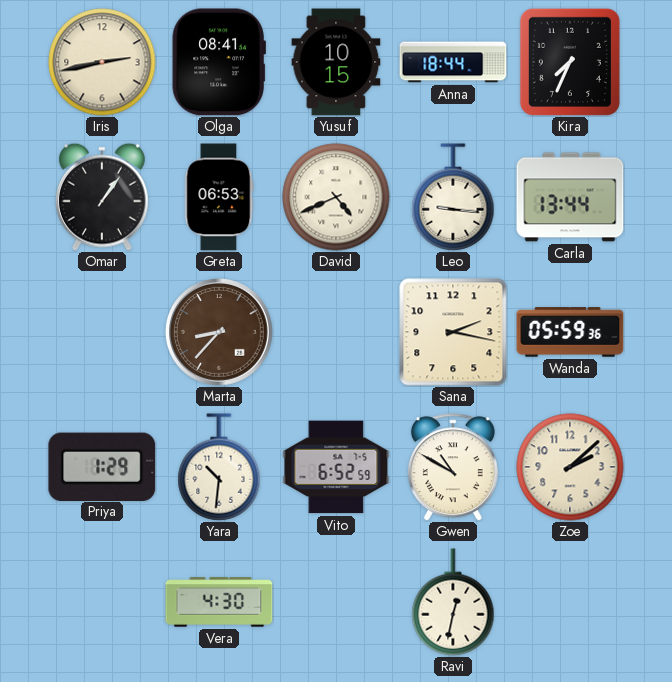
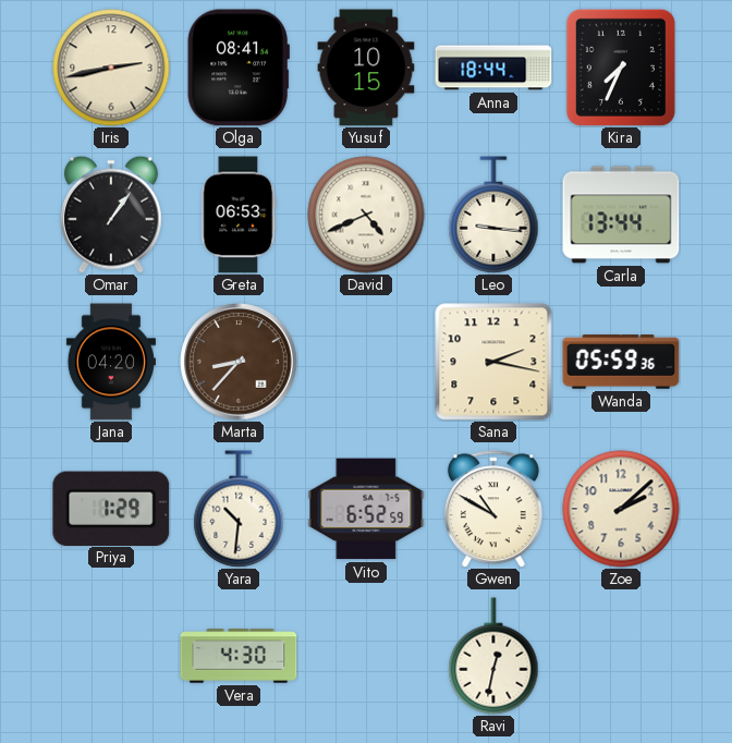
Jana: none -> 04:20 (111, 362)
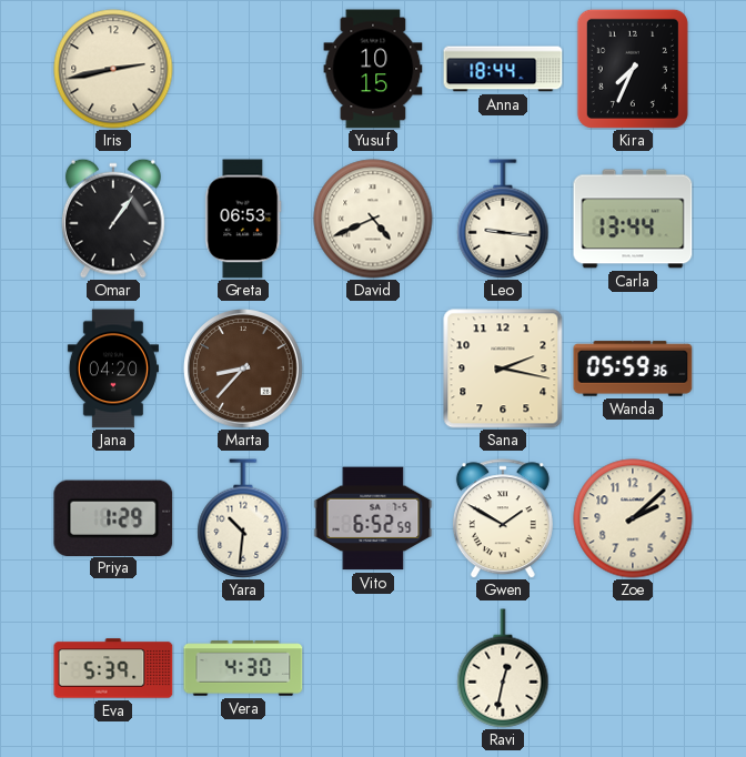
Olga: 08:41 -> none (239, 68)
Gwen: 10:50 -> 1:50 (503, 518)
Eva: none -> 5:39 (113, 668)
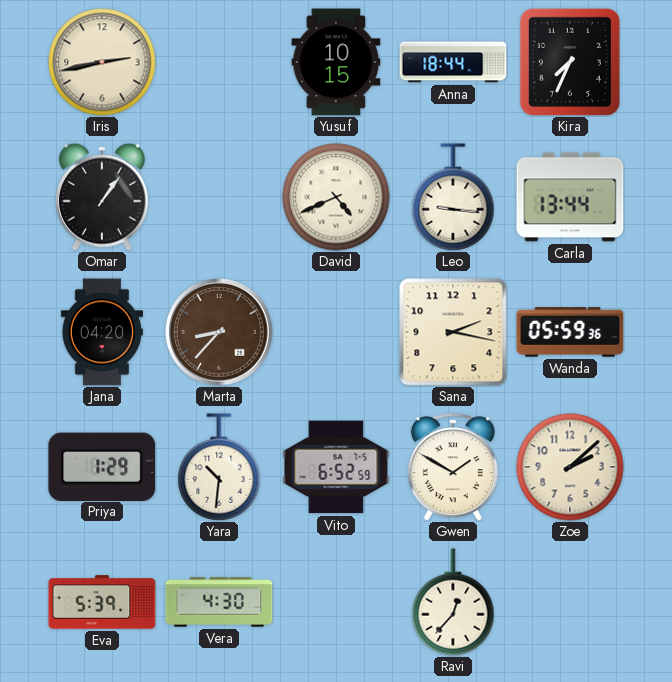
Greta: 06:53 -> none (243, 219)
Ravi: 12:32 -> 12:37 (453, 602)
